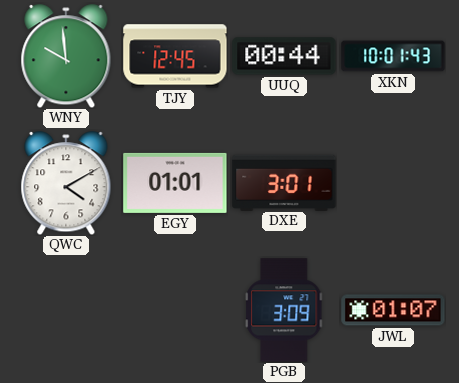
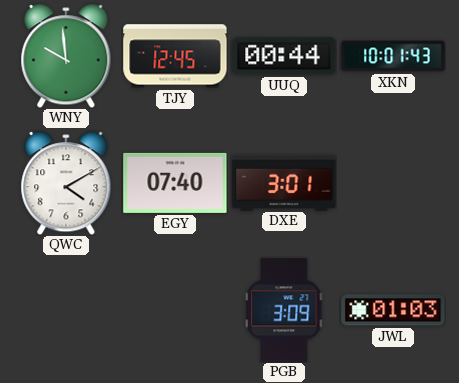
EGY: 01:01 -> 07:40 (175, 183)
JWL: 01:07 -> 01:03 (393, 310)
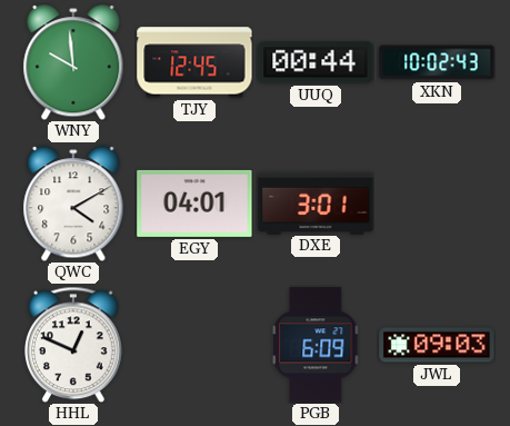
XKN: 10:01 -> 10:02 (437, 62)
EGY: 07:40 -> 04:01 (194, 204)
HHL: none -> 12:49 (74, 345)
PGB: 3:09 -> 6:09 (317, 345)
JWL: 01:03 -> 09:03 (437, 345)
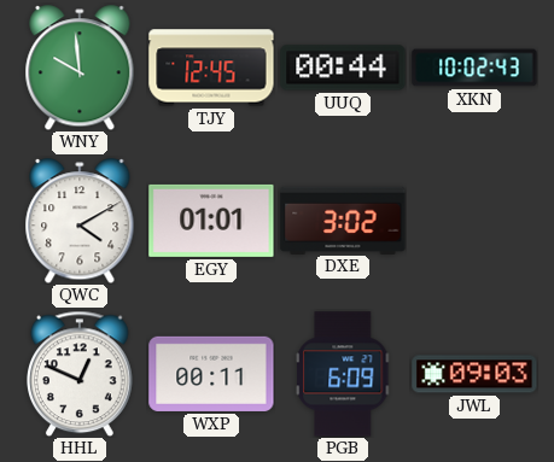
EGY: 04:01 -> 01:01 (211, 221)
DXE: 3:01 -> 3:02 (343, 220)
WXP: none -> 00:11 (211, 374)
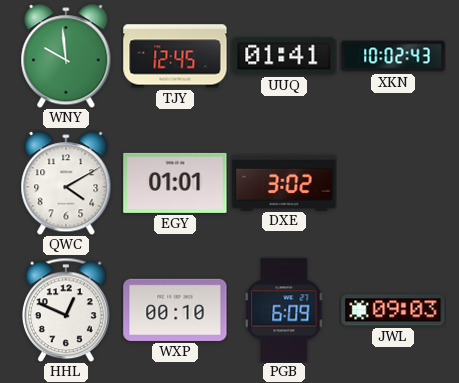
UUQ: 00:44 -> 01:41 (284, 56)
WXP: 00:11 -> 00:10 (175, 310)
